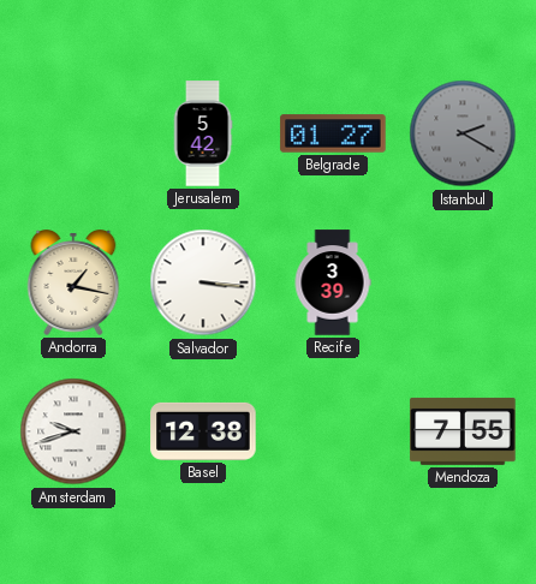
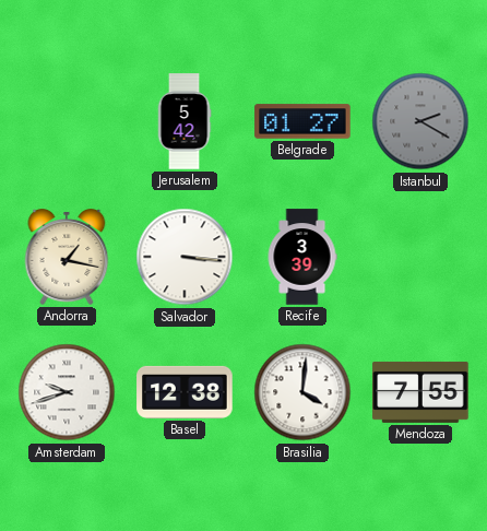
Brasilia: none -> 4:01 (302, 392)
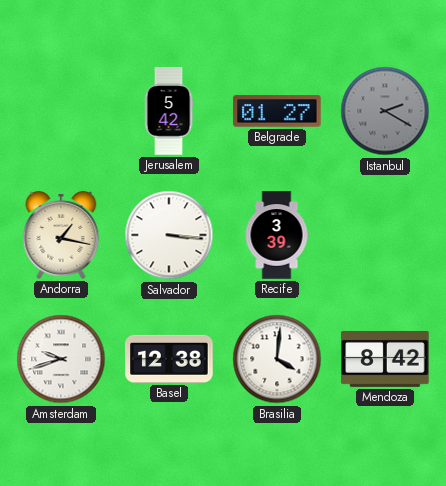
Mendoza: 7:55 -> 8:42 (385, 359)
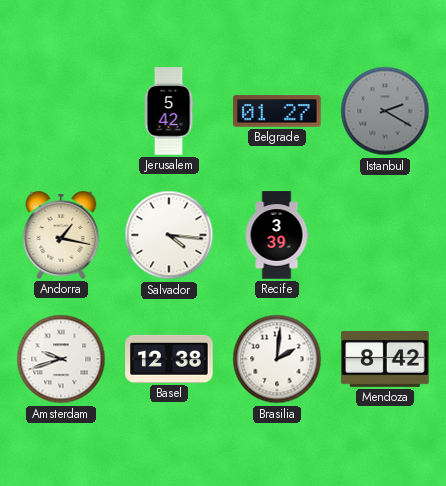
Salvador: 3:16 -> 4:16 (169, 235)
Brasilia: 4:01 -> 2:01 (277, 359)
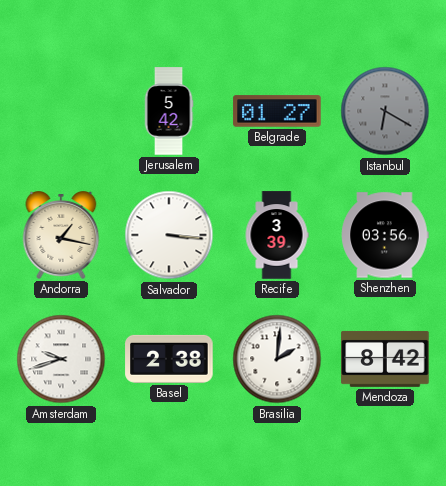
Istanbul: 2:20 -> 6:20 (385, 111)
Salvador: 4:16 -> 3:16 (169, 235)
Shenzhen: none -> 03:56 (385, 235)
Basel: 12:38 -> 2:38 (169, 359)
